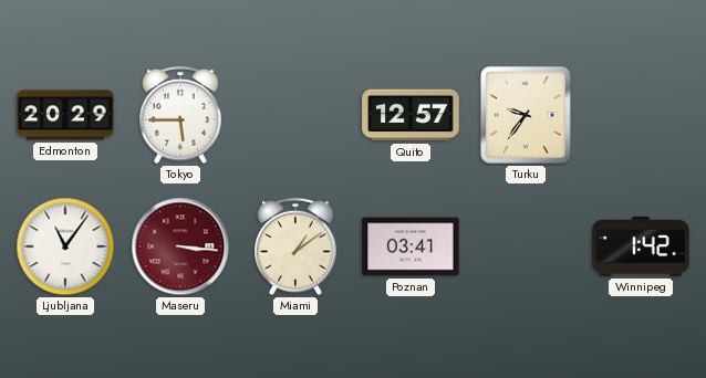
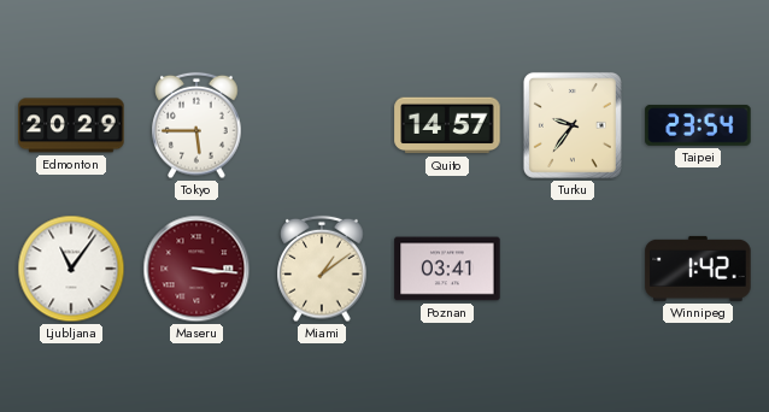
Quito: 12:57 -> 14:57 (447, 125)
Taipei: none -> 23:54 (698, 125)
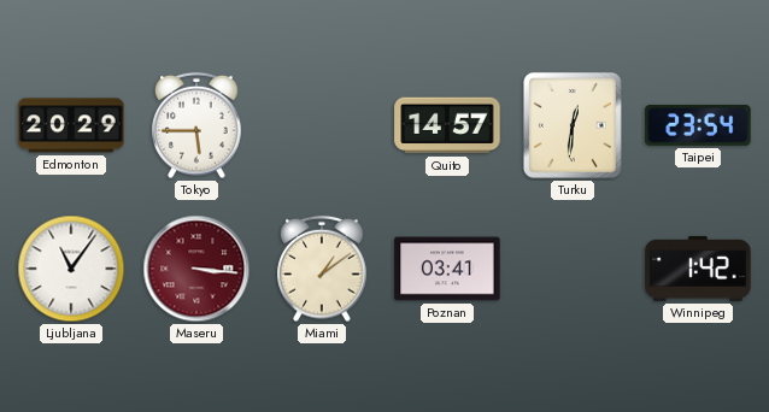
Turku: 9:36 -> 12:31 (573, 125)
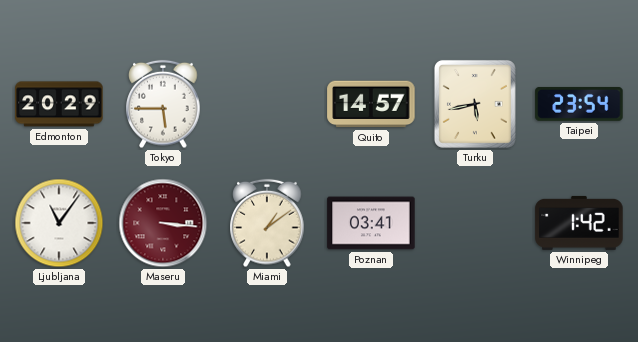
Turku: 12:31 -> 5:43 (475, 104)
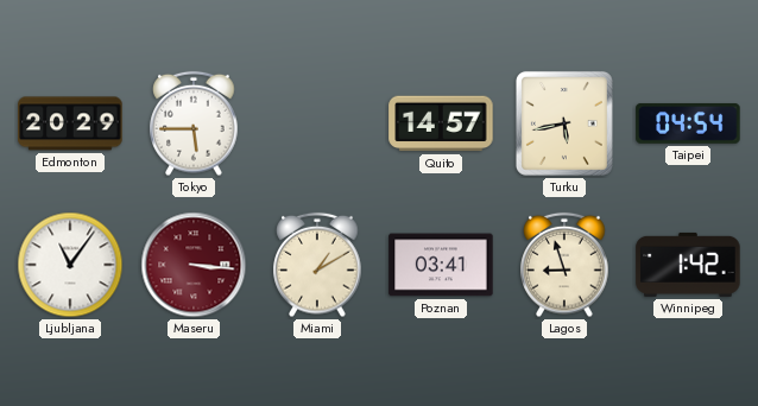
Taipei: 23:54 -> 04:54 (688, 123)
Miami: 1:09 -> 1:10 (317, 265)
Lagos: none -> 8:57 (564, 265)
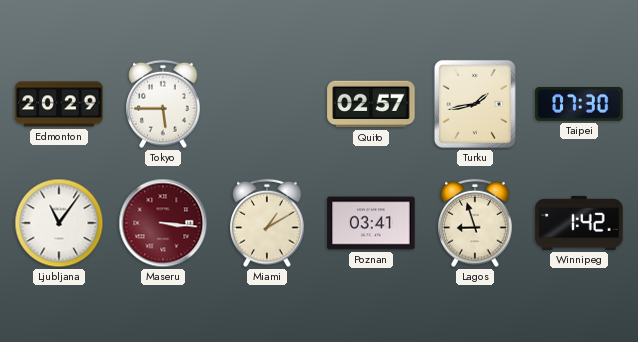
Quito: 14:57 -> 02:57 (371, 104)
Turku: 5:43 -> 1:43 (475, 104)
Taipei: 04:54 -> 07:30 (579, 104)
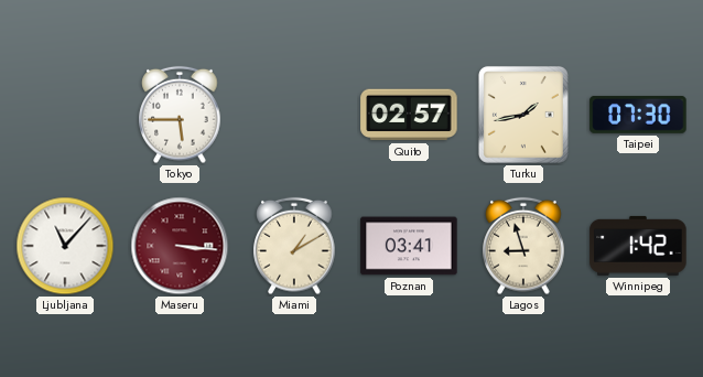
Edmonton: 20:29 -> none (59, 104)
Ljubljana: 11:06 -> 11:07 (65, 246)
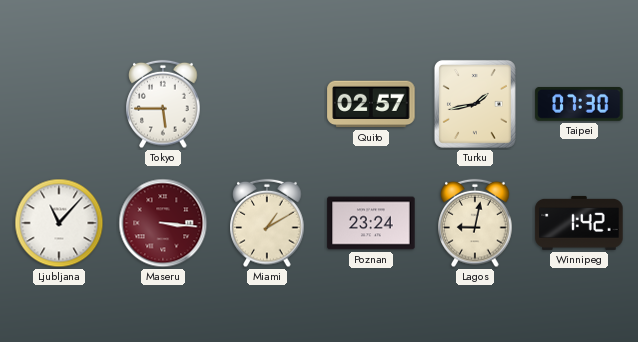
Poznan: 03:41 -> 23:24 (371, 223)
Lagos: 8:57 -> 9:02 (475, 223)
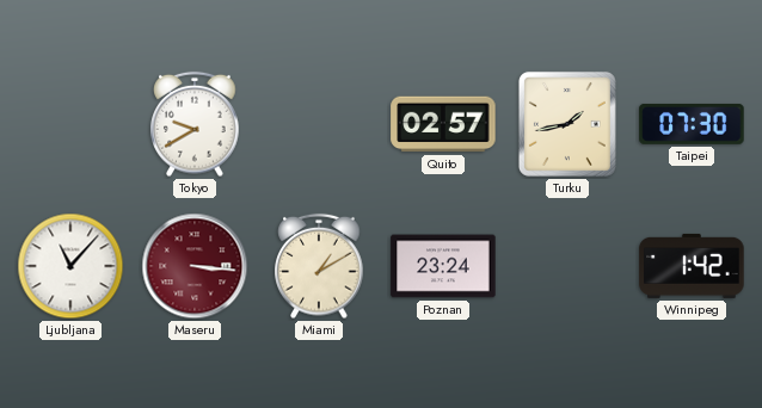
Tokyo: 5:45 -> 9:40 (195, 124)
Lagos: 9:02 -> none (475, 223)
